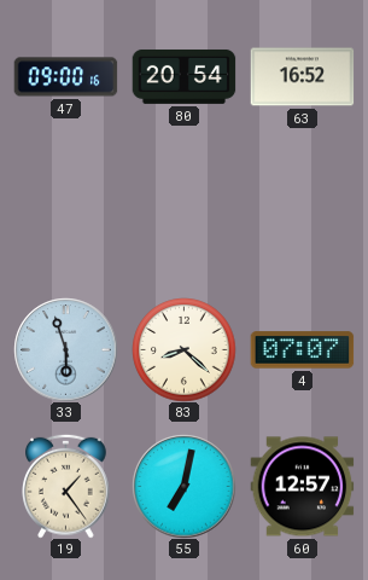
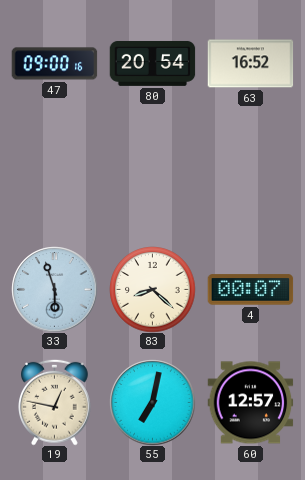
4: 07:07 -> 00:07 (250, 290)
19: 1:24 -> 12:47 (55, 402)
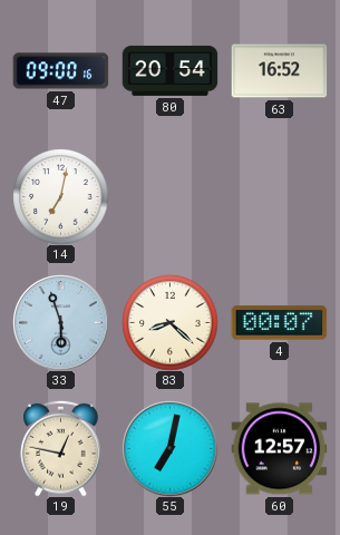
14: none -> 7:02 (60, 196)
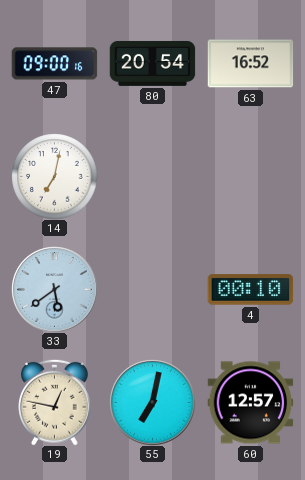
33: 5:57 -> 5:39 (54, 289)
83: 8:22 -> none (169, 322)
4: 00:07 -> 00:10 (250, 290)
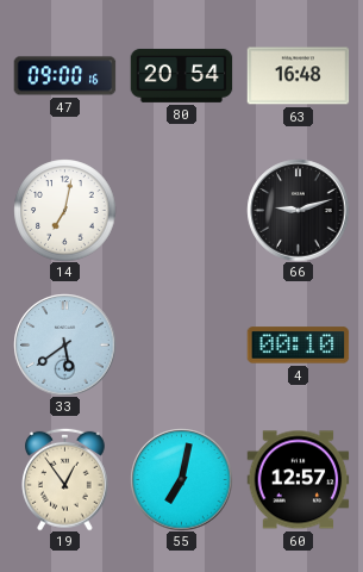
63: 16:52 -> 16:48 (298, 76)
66: none -> 9:12 (298, 210)
19: 12:47 -> 12:54 (65, 479)
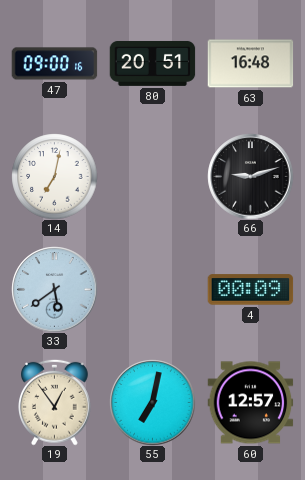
80: 20:54 -> 20:51 (152, 63)
4: 00:10 -> 00:09 (250, 290)
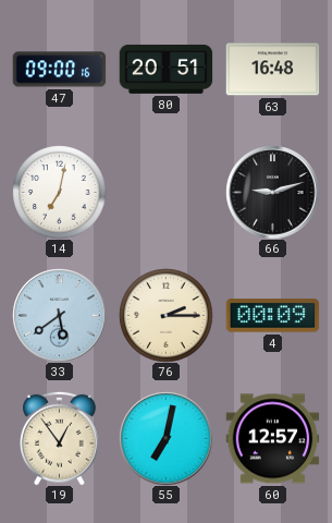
76: none -> 2:15 (165, 315)
